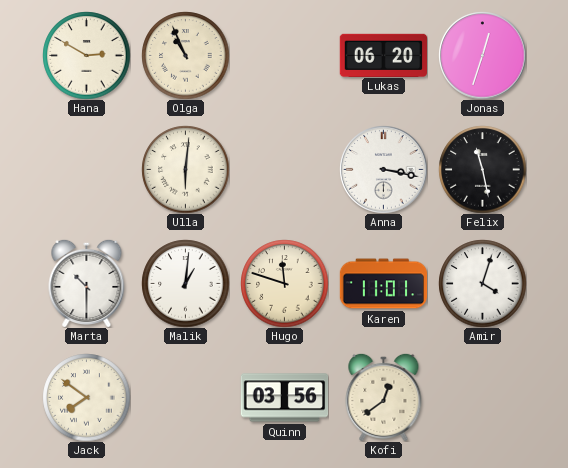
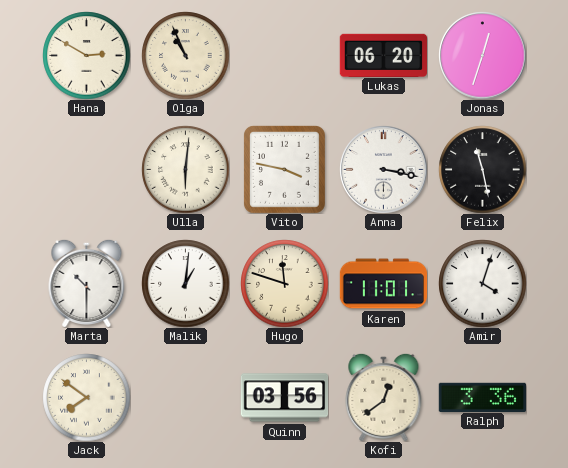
Vito: none -> 3:47 (284, 169)
Ralph: none -> 3:36 (482, 397)
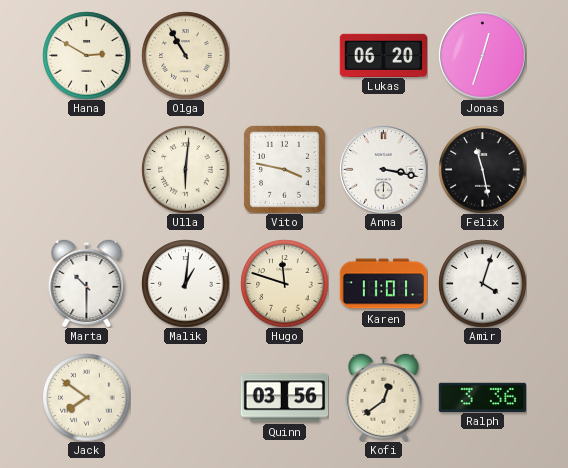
Olga: 10:56 -> 10:55 (185, 55)
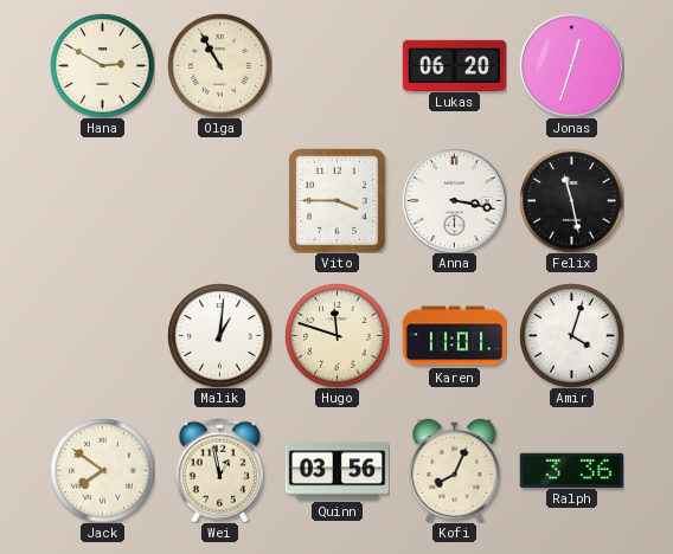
Ulla: 6:01 -> none (185, 169)
Vito: 3:47 -> 3:45 (336, 200)
Marta: 10:30 -> none (87, 283)
Wei: none -> 12:58 (219, 470)
Kofi: 12:39 -> 8:04 (455, 470)
